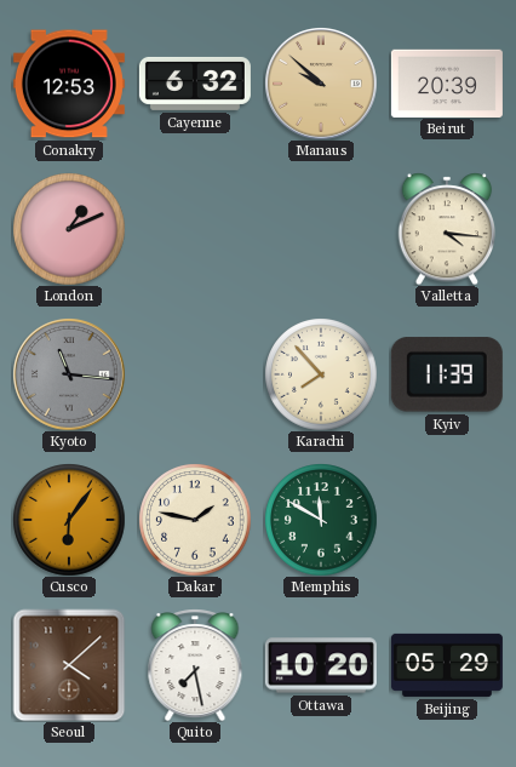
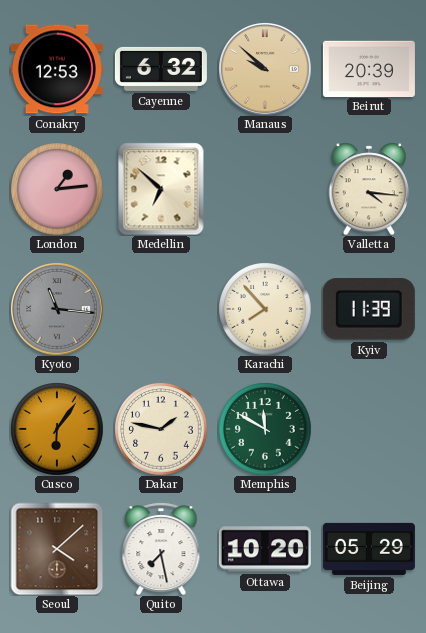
London: 1:11 -> 1:14 (57, 189)
Medellin: none -> 6:52 (161, 189)
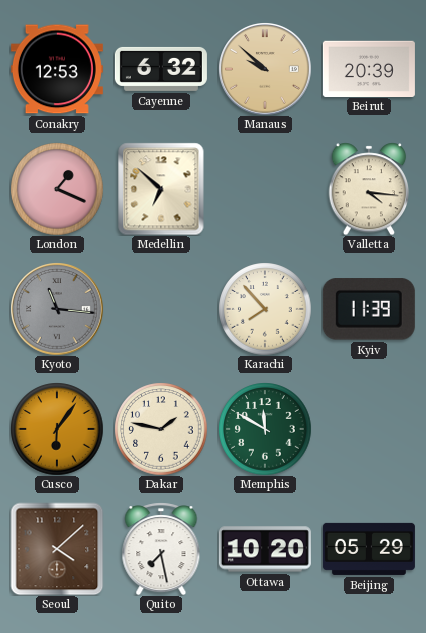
London: 1:14 -> 1:19 (57, 189)
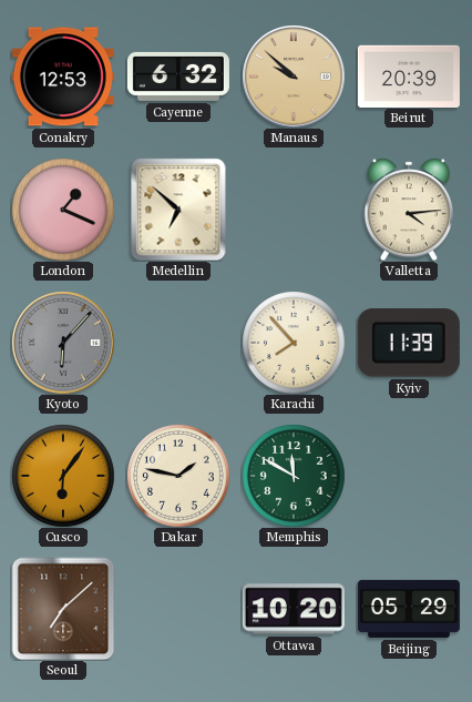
Valletta: 4:16 -> 4:14 (409, 210)
Kyoto: 11:16 -> 6:07 (63, 343)
Seoul: 4:08 -> 7:08 (63, 609)
Quito: 7:28 -> none (161, 549)
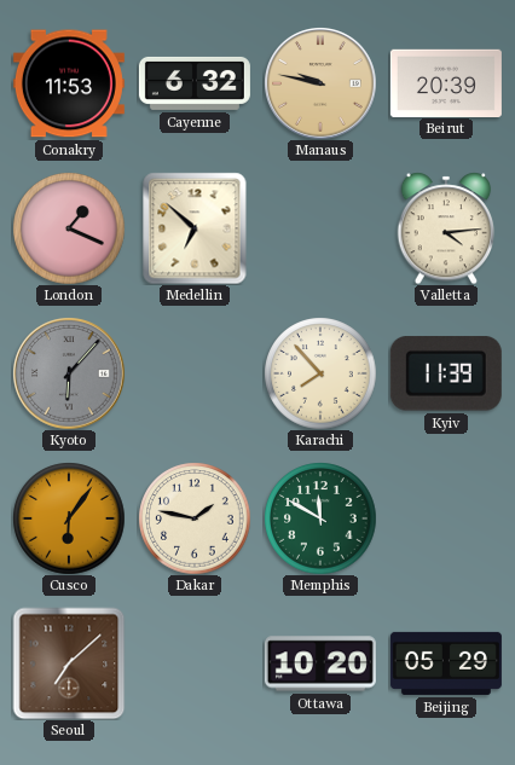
Conakry: 12:53 -> 11:53 (69, 83)
Manaus: 9:52 -> 9:47 (320, 83)
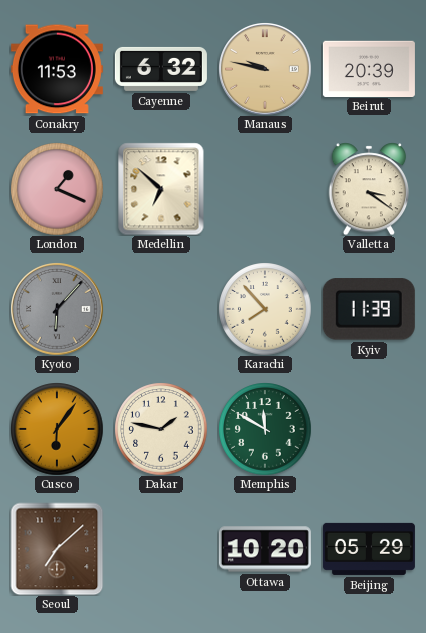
Valletta: 4:14 -> 3:21 (369, 189)
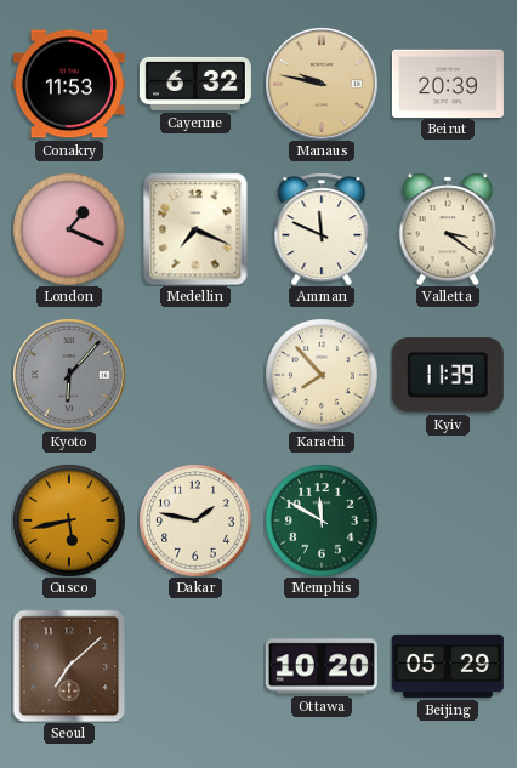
Medellin: 6:52 -> 7:19 (195, 229)
Amman: none -> 11:49 (322, 229)
Cusco: 6:06 -> 5:43 (69, 520)
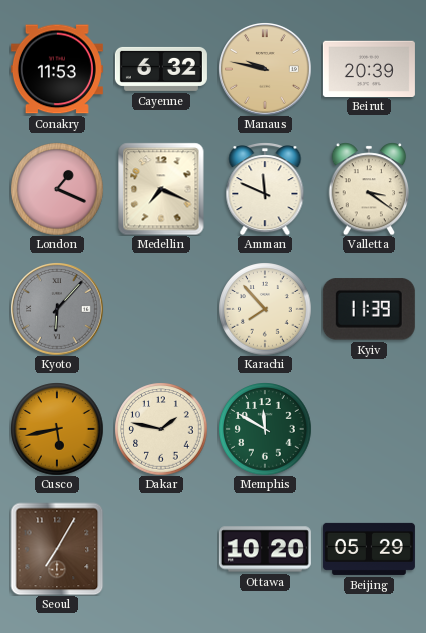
Seoul: 7:08 -> 7:05 (57, 549)
